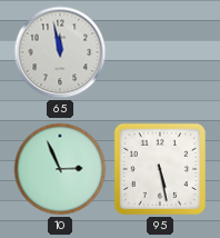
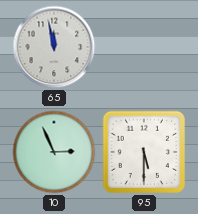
95: 5:28 -> 5:30 (144, 152)
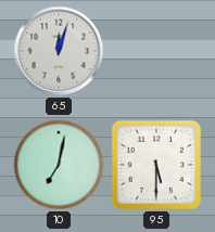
65: 11:58 -> 12:03 (59, 51)
10: 2:56 -> 7:02 (59, 165)
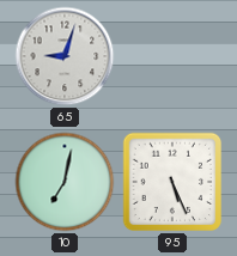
65: 12:03 -> 9:03 (65, 56)
95: 5:30 -> 5:26 (172, 182)
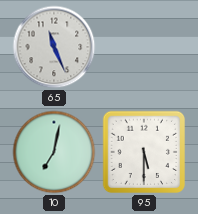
65: 9:03 -> 11:26 (54, 47)
95: 5:26 -> 5:30 (144, 152)
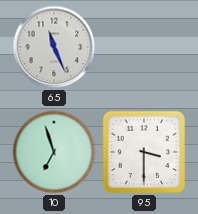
10: 7:02 -> 6:57 (54, 152)
95: 5:30 -> 3:30 (144, 152)
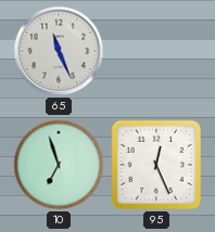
95: 3:30 -> 12:26 (156, 165)
